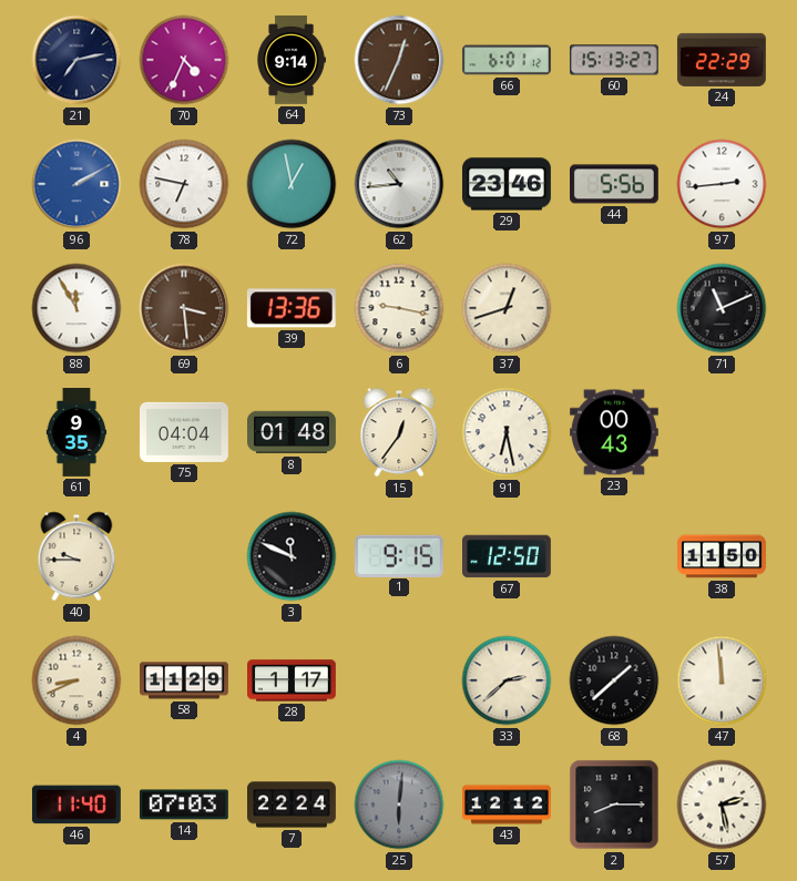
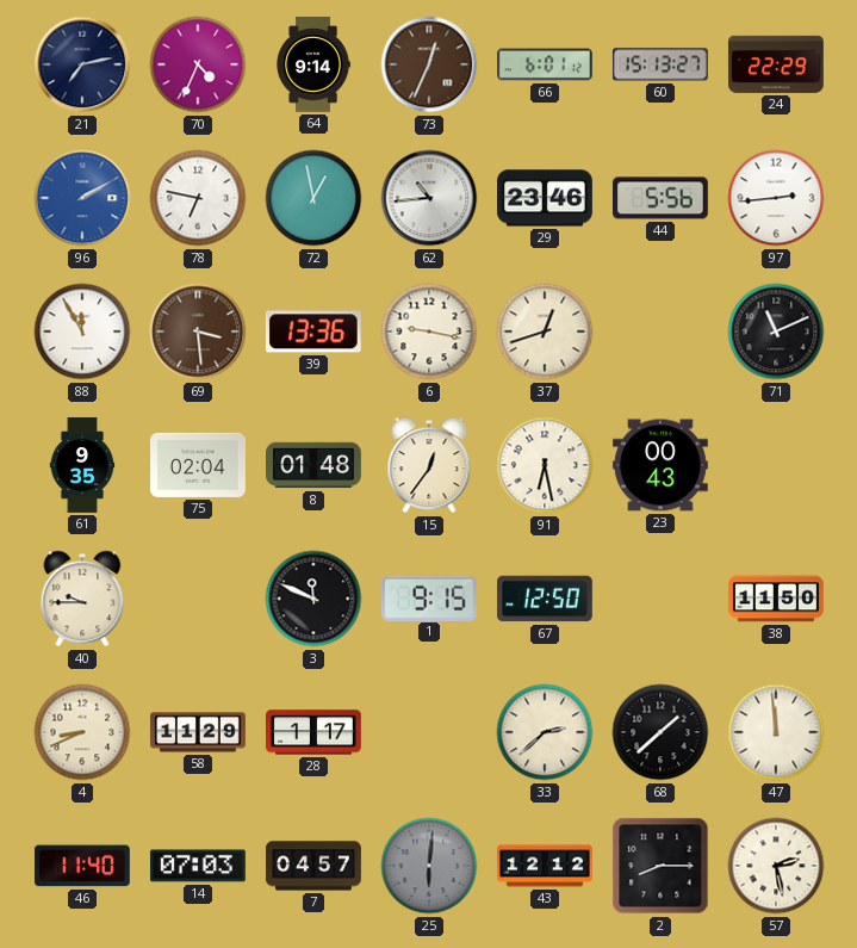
75: 04:04 -> 02:04 (199, 465)
7: 22:24 -> 04:57 (313, 866)
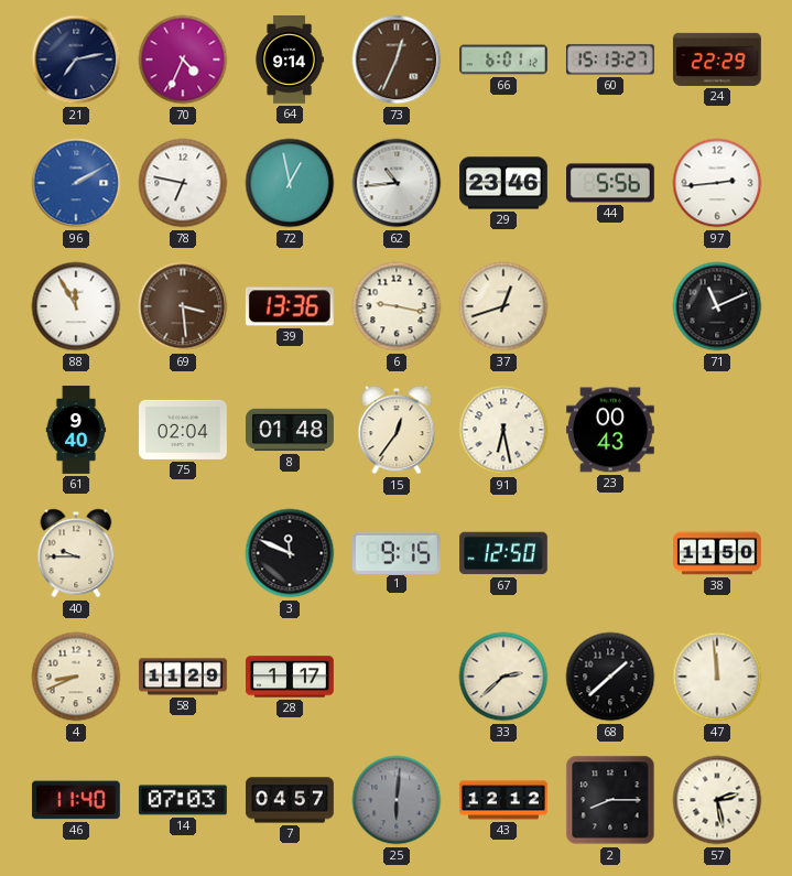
61: 9:35 -> 9:40 (76, 430)
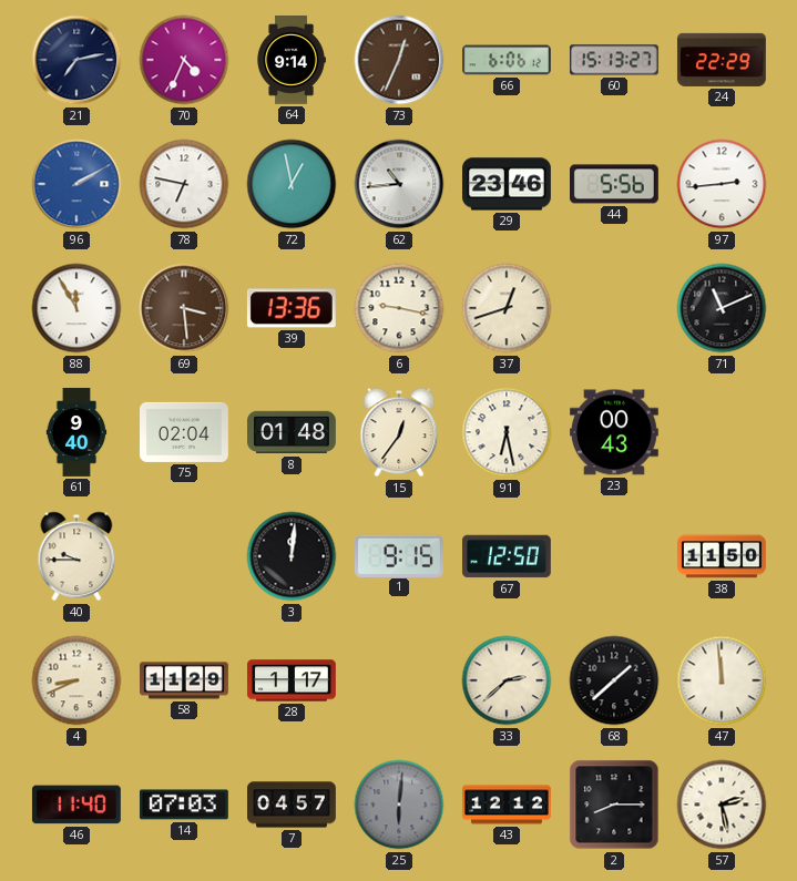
66: 6:01 -> 6:06 (508, 60)
3: 11:49 -> 12:01 (292, 556)
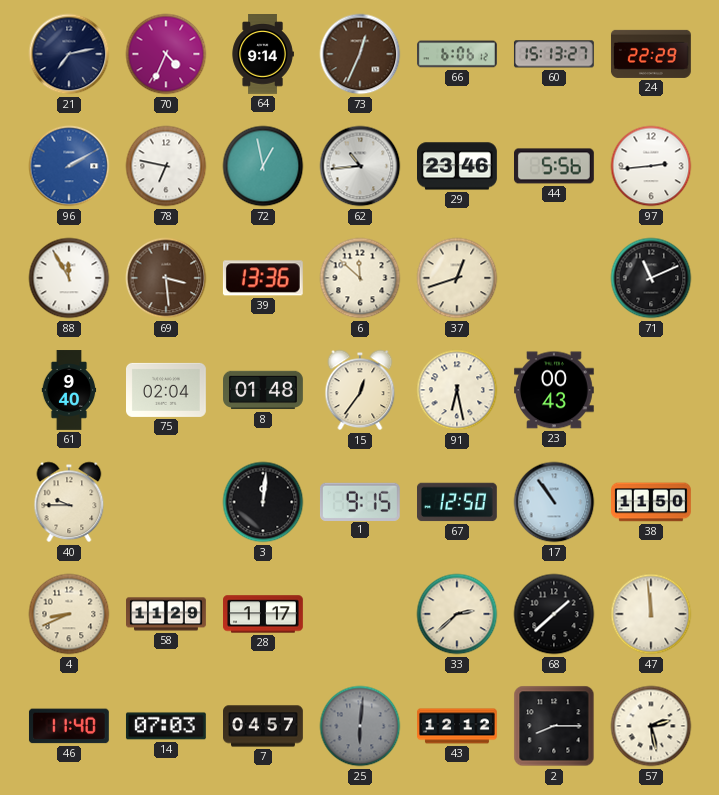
6: 9:17 -> 11:52 (360, 278)
17: none -> 10:54 (554, 502)
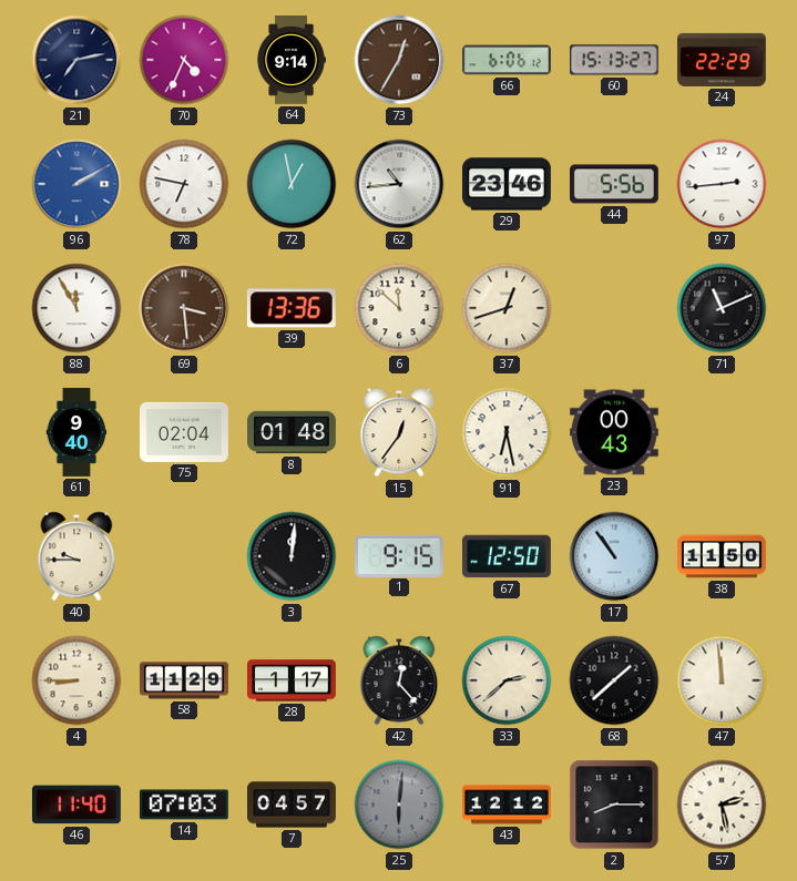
73: 12:34 -> 12:35 (399, 60)
4: 8:41 -> 8:45 (76, 680)
42: none -> 12:23 (399, 680)
